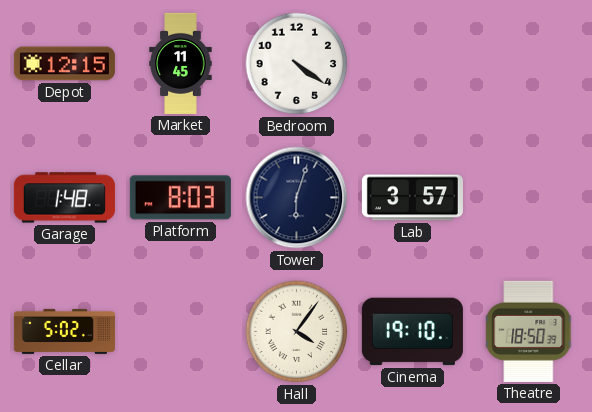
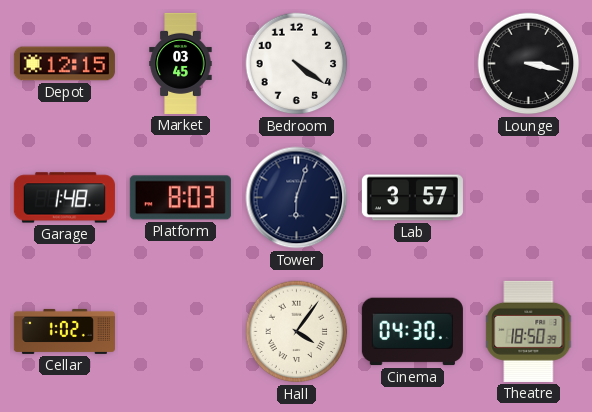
Market: 11:45 -> 03:45 (181, 63)
Lounge: none -> 3:17 (529, 64)
Cellar: 5:02 -> 1:02 (64, 331)
Cinema: 19:10 -> 04:30 (412, 332)
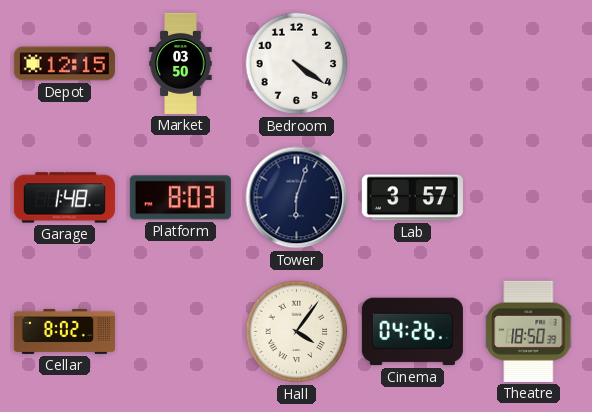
Market: 03:45 -> 03:50 (181, 63)
Lounge: 3:17 -> none (529, 64)
Cellar: 1:02 -> 8:02 (64, 331)
Cinema: 04:30 -> 04:26 (412, 332)
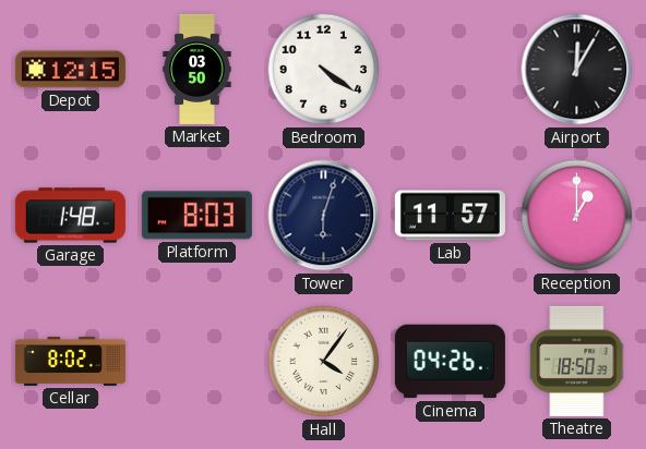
Airport: none -> 12:05 (577, 70)
Lab: 3:57 -> 11:57 (450, 216)
Reception: none -> 1:00 (577, 216)
